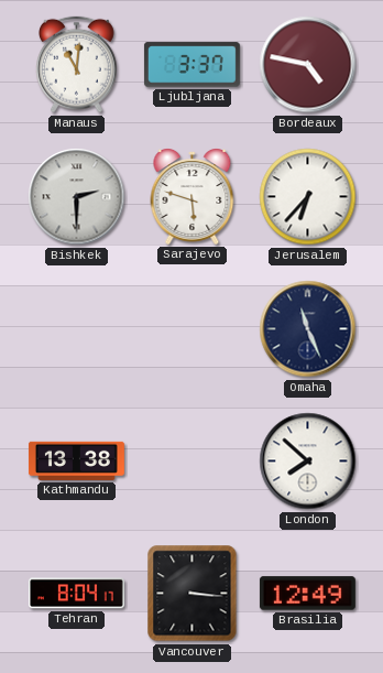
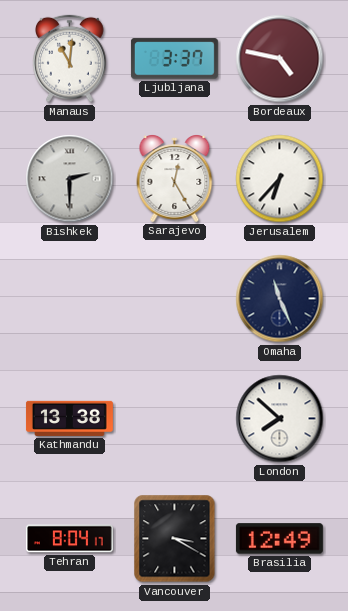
Sarajevo: 5:48 -> 12:25 (175, 179)
Vancouver: 3:16 -> 3:20 (175, 539)
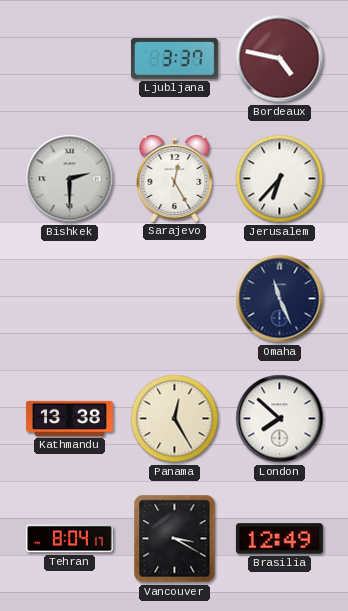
Manaus: 11:01 -> none (70, 59)
Panama: none -> 12:25 (175, 419)
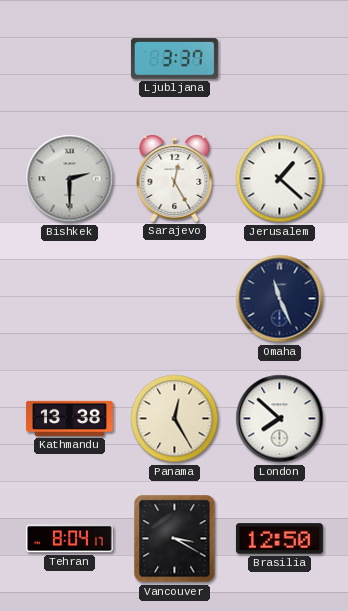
Bordeaux: 4:47 -> none (280, 59)
Jerusalem: 6:37 -> 1:22 (280, 179)
Brasilia: 12:49 -> 12:50 (279, 539)
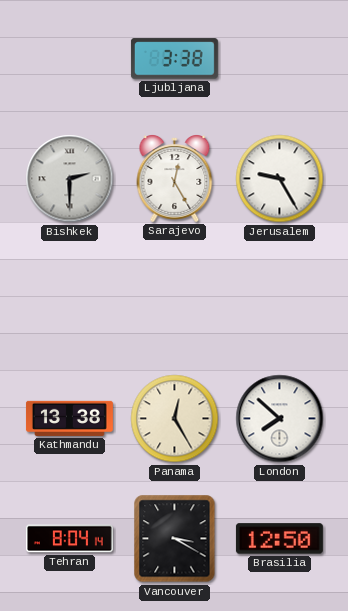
Ljubljana: 3:37 -> 3:38 (174, 59)
Jerusalem: 1:22 -> 9:25 (280, 179)
Omaha: 11:26 -> none (280, 299)
Tehran: 8:04:17 -> 8:04:14 (69, 539)
